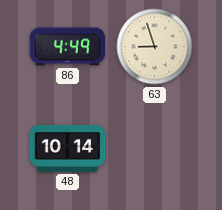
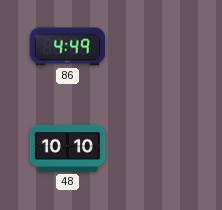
63: 8:57 -> none (155, 47)
48: 10:14 -> 10:10 (68, 148)
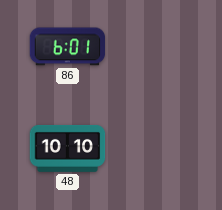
86: 4:49 -> 6:01 (68, 47)
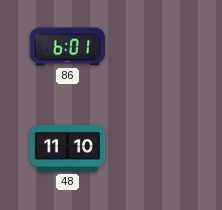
48: 10:10 -> 11:10 (68, 148)
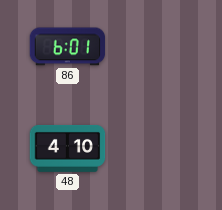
48: 11:10 -> 4:10 (68, 148)
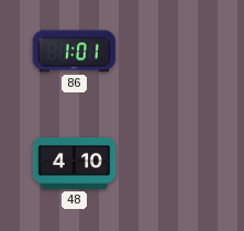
86: 6:01 -> 1:01 (75, 52)
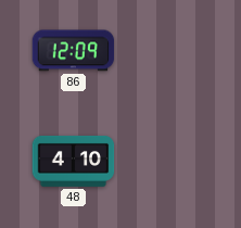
86: 1:01 -> 12:09 (74, 51)
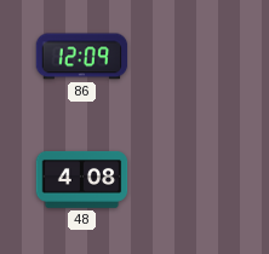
48: 4:10 -> 4:08 (82, 179)
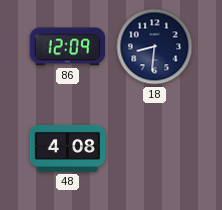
18: none -> 8:31 (155, 47)
